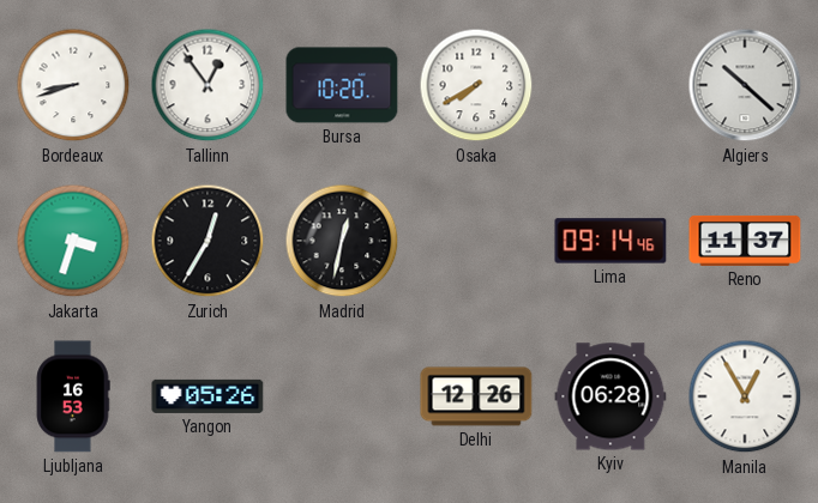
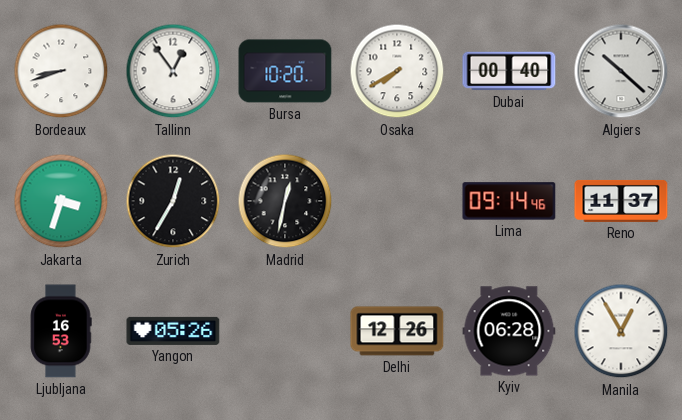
Dubai: none -> 00:40 (509, 71)
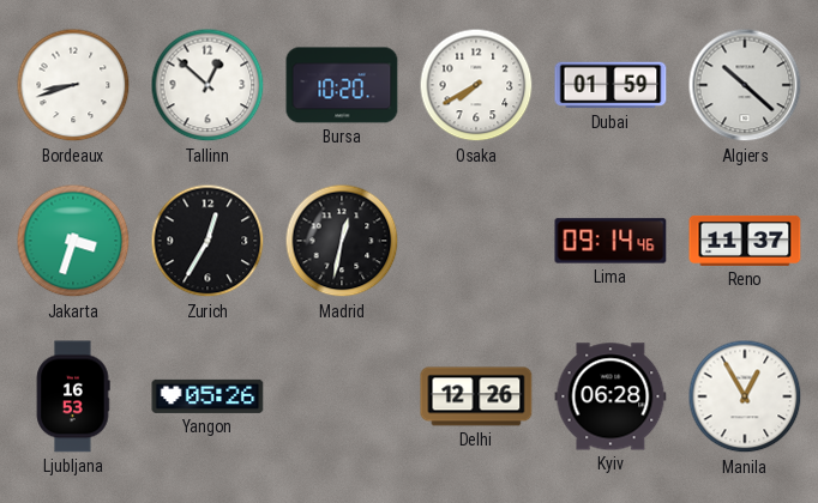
Tallinn: 12:54 -> 12:52 (207, 85)
Dubai: 00:40 -> 01:59 (611, 85)
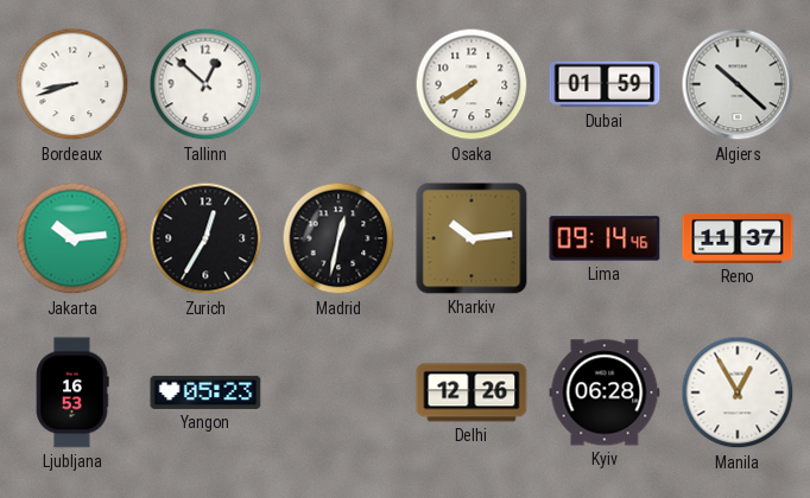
Bursa: 10:20 -> none (342, 85)
Jakarta: 3:33 -> 10:14 (72, 238)
Kharkiv: none -> 10:14 (472, 238)
Yangon: 05:26 -> 05:23 (205, 392)
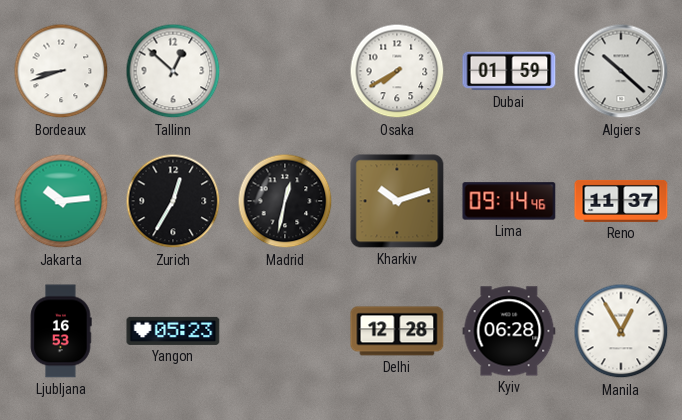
Kharkiv: 10:14 -> 10:12 (397, 201)
Delhi: 12:26 -> 12:28 (397, 331)
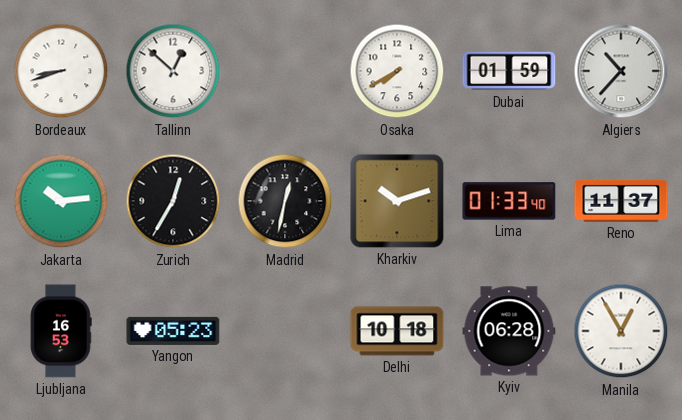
Algiers: 10:22 -> 10:37 (621, 71)
Lima: 09:14 -> 01:33 (509, 201)
Delhi: 12:28 -> 10:18 (397, 331)
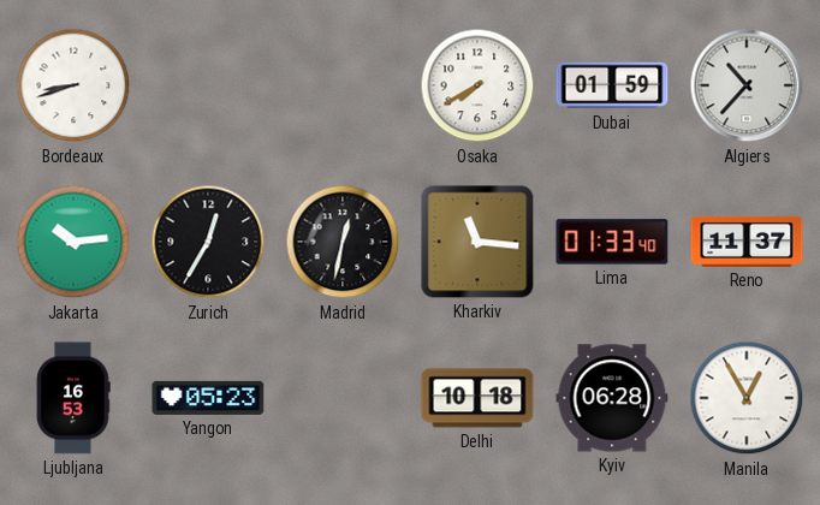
Tallinn: 12:52 -> none (173, 71)
Kharkiv: 10:12 -> 11:16 (477, 242)
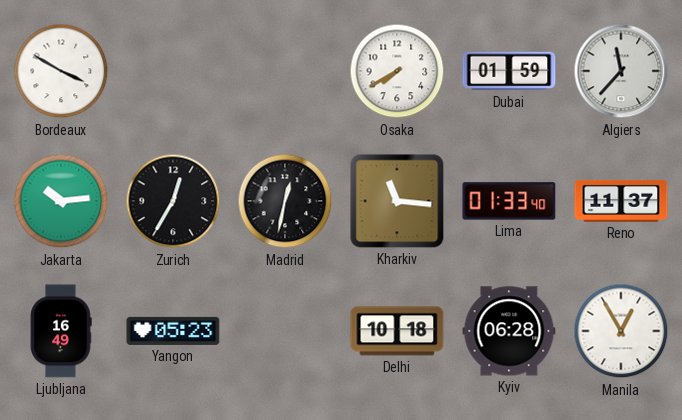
Bordeaux: 8:42 -> 3:50 (61, 71)
Algiers: 10:37 -> 11:37 (621, 71)
Ljubljana: 16:53 -> 16:49 (61, 331)
